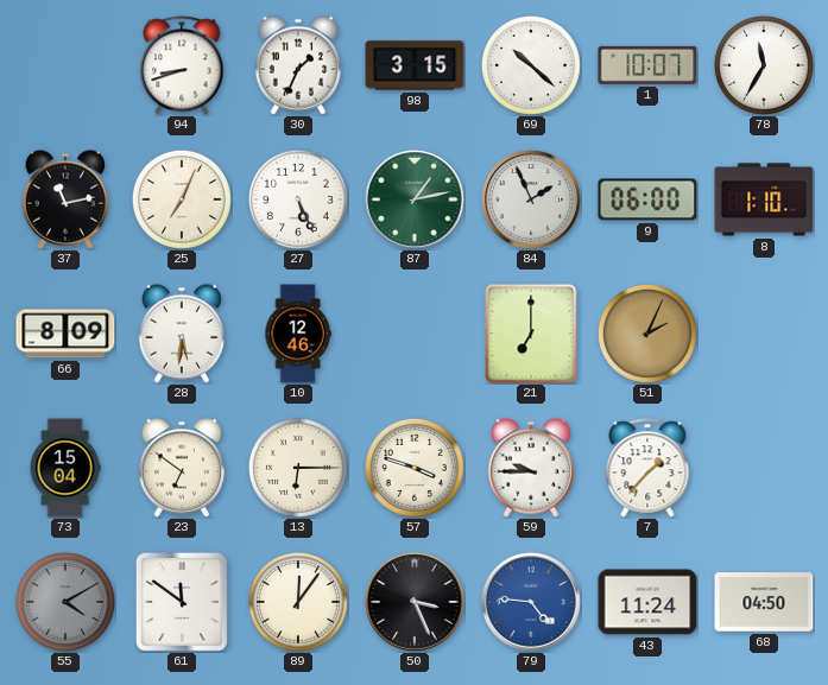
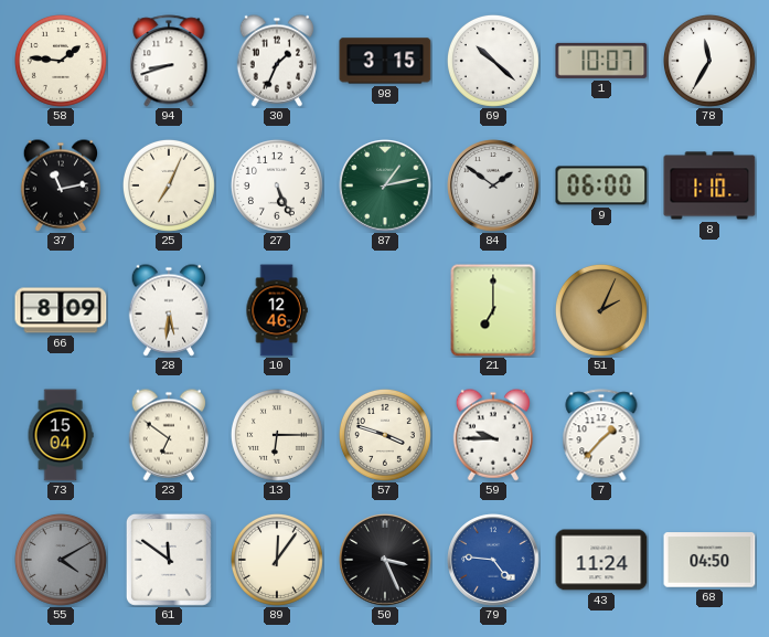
58: none -> 1:46 (61, 61)
84: 1:56 -> 1:51 (493, 185)
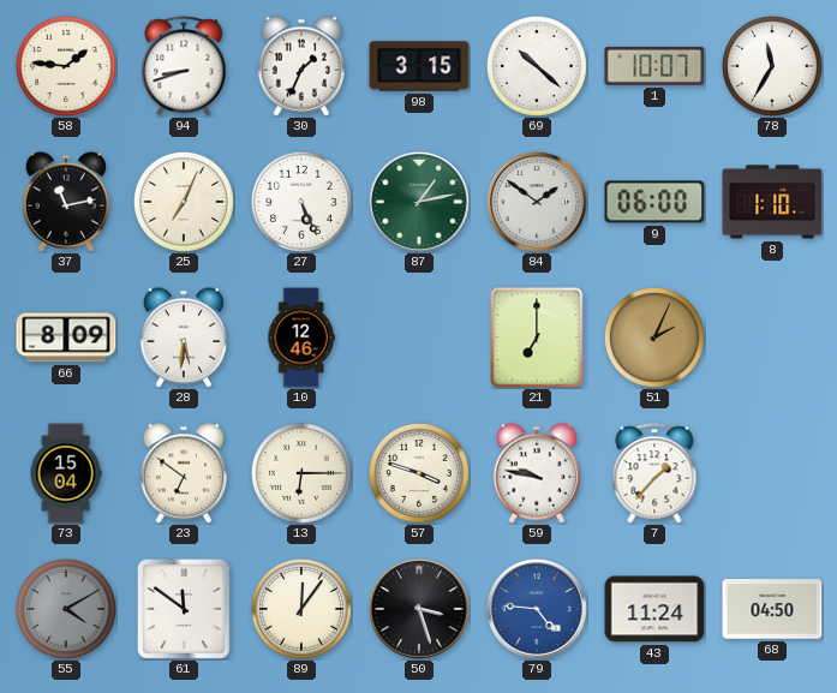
59: 9:45 -> 9:47 (536, 473)
50: 3:26 -> 3:27 (419, 609)
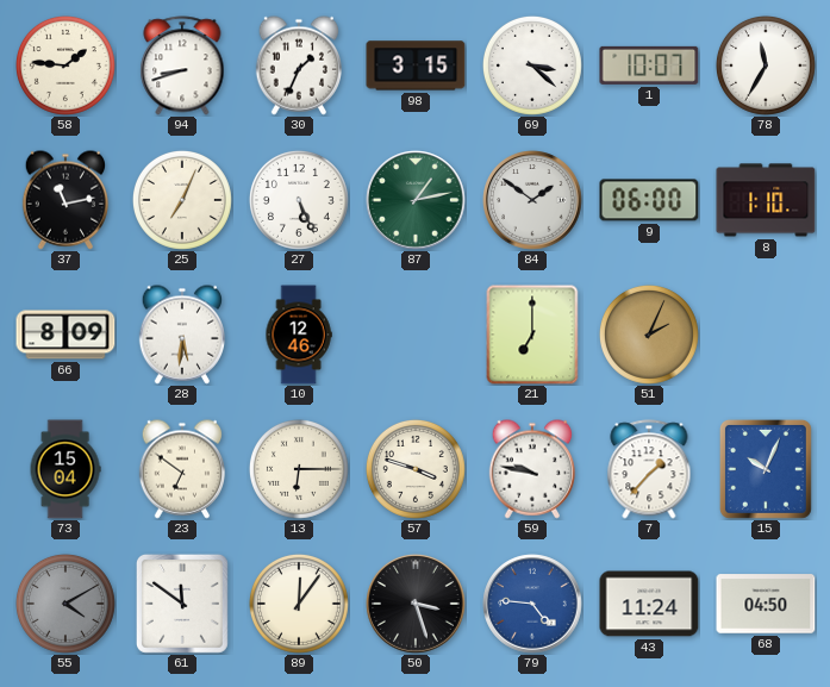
69: 10:22 -> 3:22 (532, 65)
15: none -> 10:04 (766, 469)
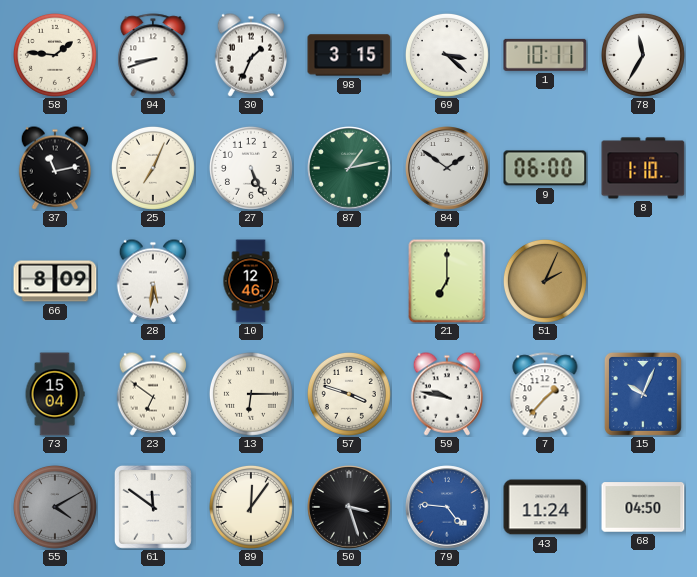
1: 10:07 -> 10:11 (545, 55)
